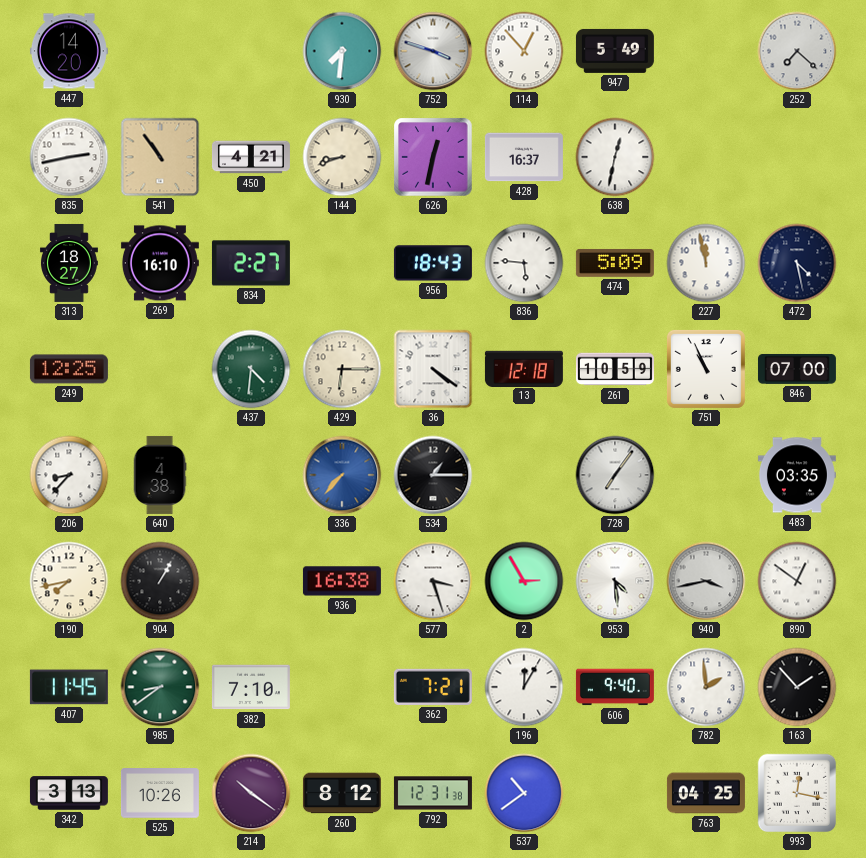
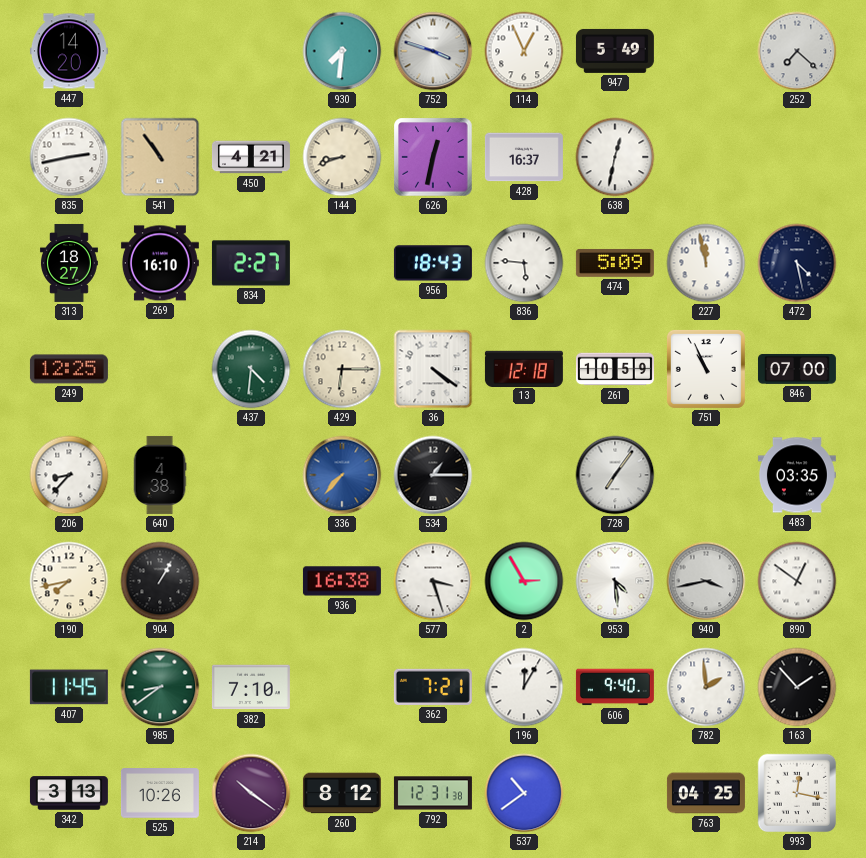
114: 12:53 -> 12:56 (524, 51)
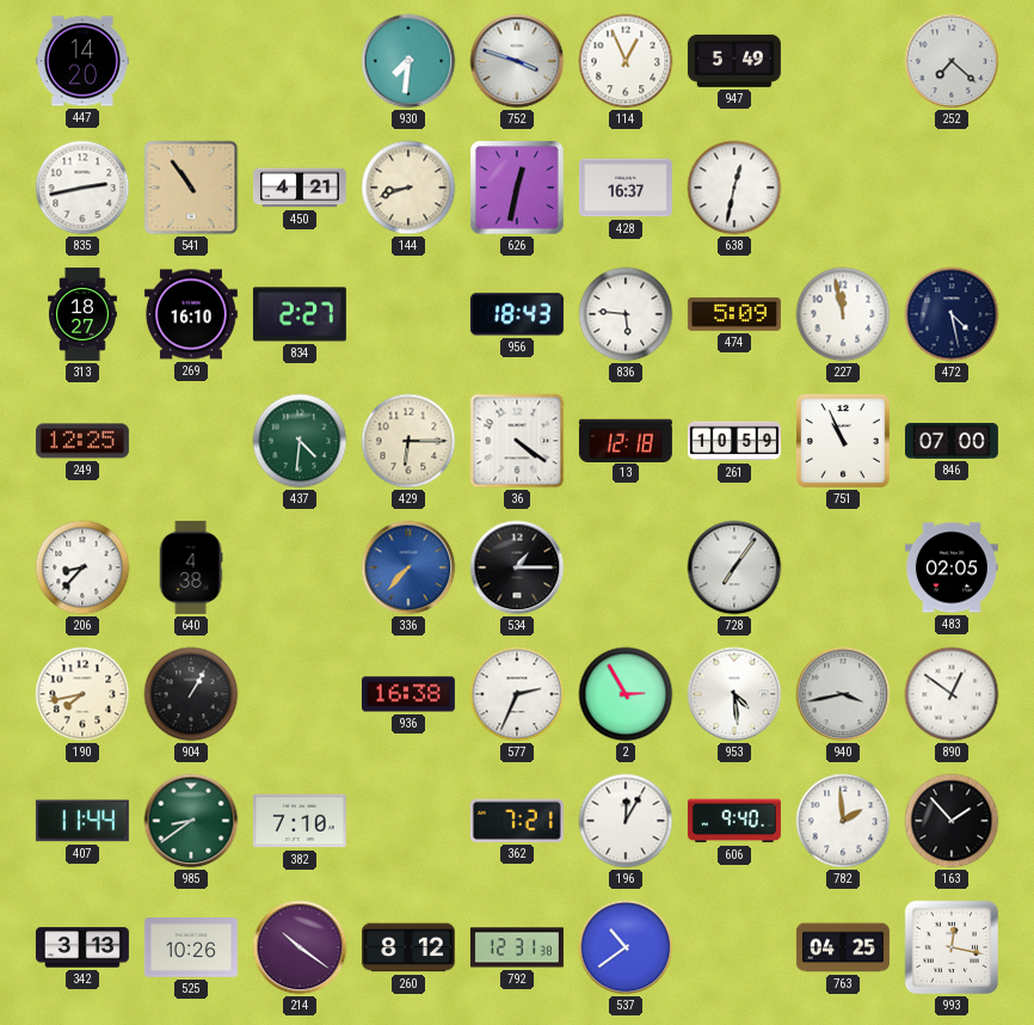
483: 03:35 -> 02:05 (952, 567)
577: 3:27 -> 2:34 (517, 694)
407: 11:45 -> 11:44 (82, 821)
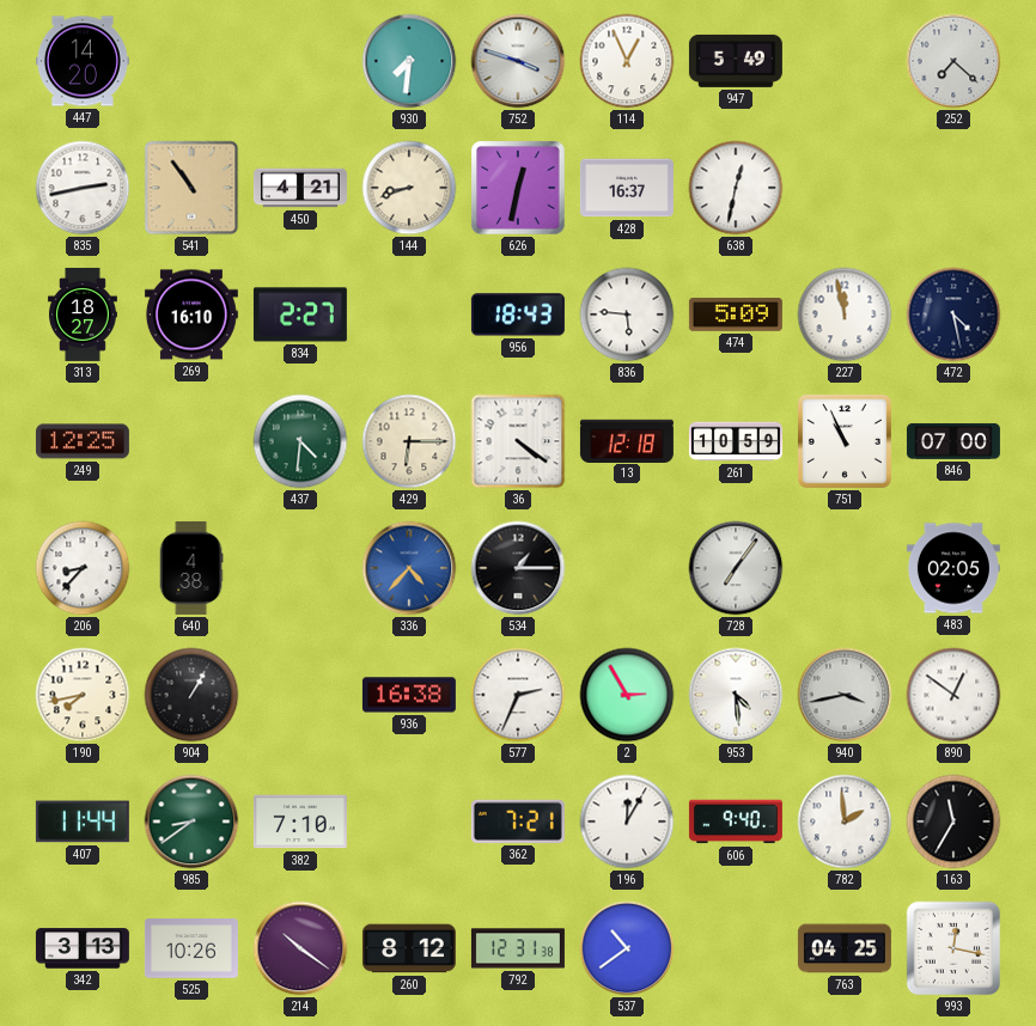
336: 7:37 -> 4:37 (409, 568)
163: 1:53 -> 11:35 (953, 822)
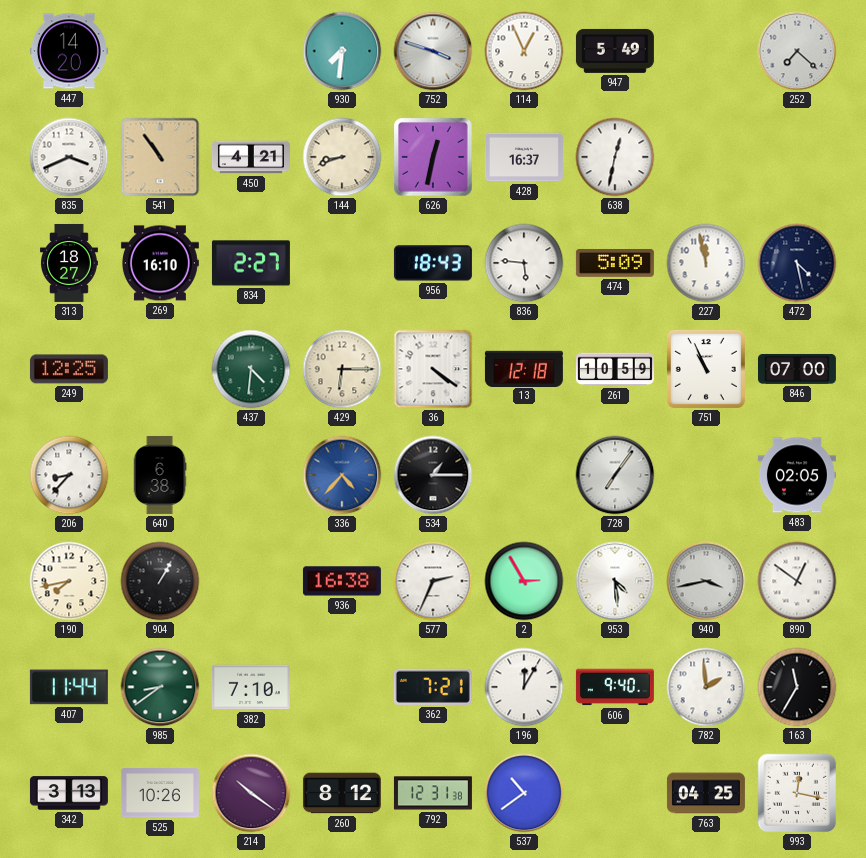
835: 2:43 -> 3:41 (69, 157)
640: 4:38 -> 6:38 (160, 475)
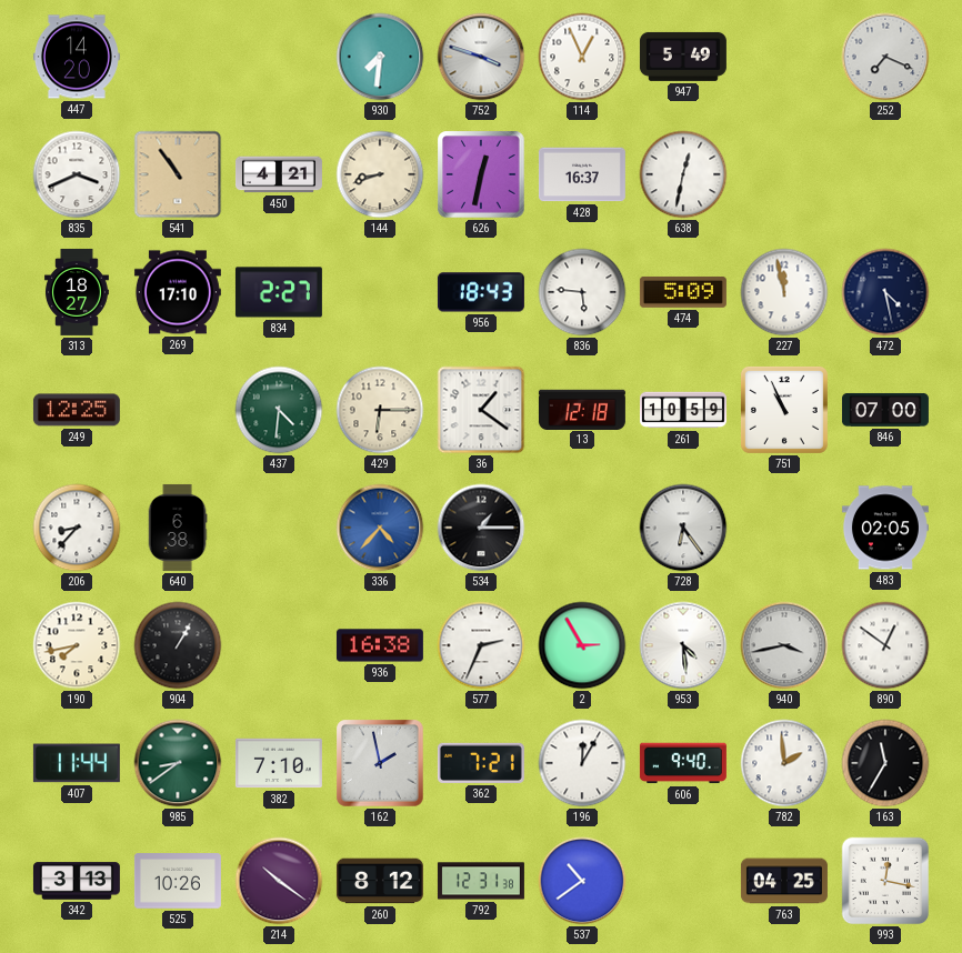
252: 7:22 -> 7:19 (885, 57)
269: 16:10 -> 17:10 (178, 292)
36: 4:21 -> 1:21 (481, 410)
728: 7:06 -> 6:24 (683, 528)
162: none -> 1:58 (380, 763)
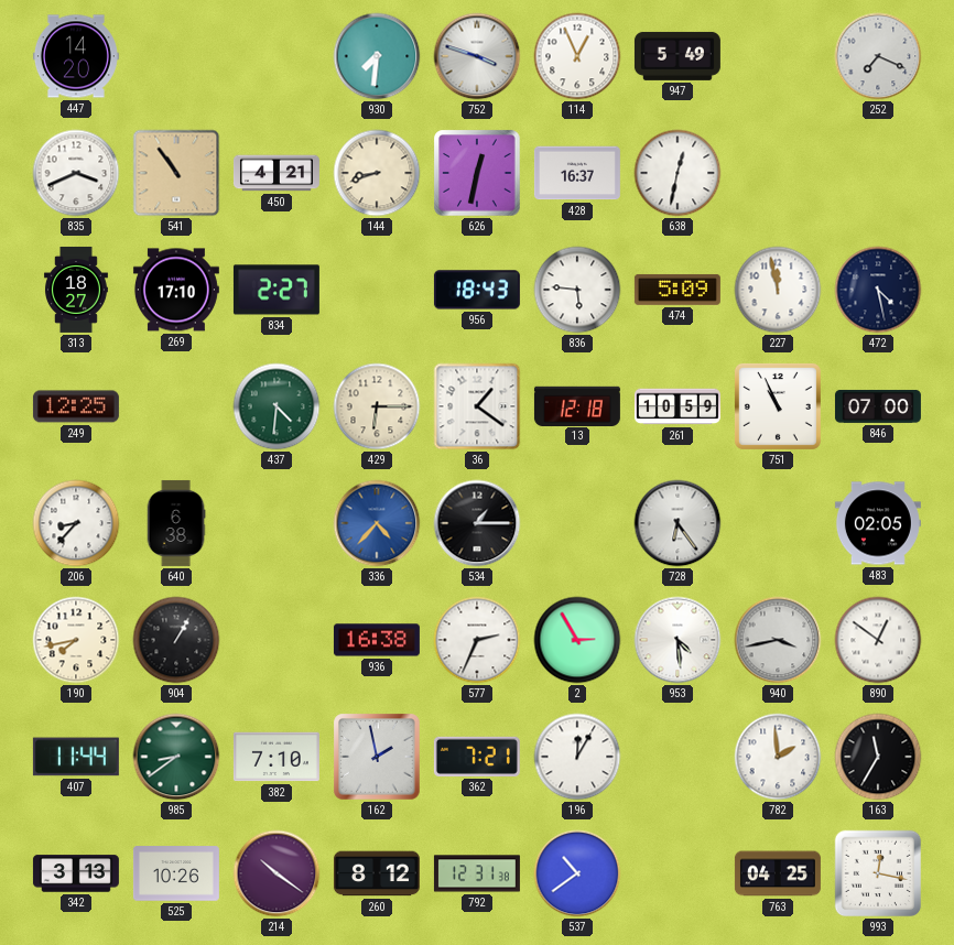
606: 9:40 -> none (683, 763)
